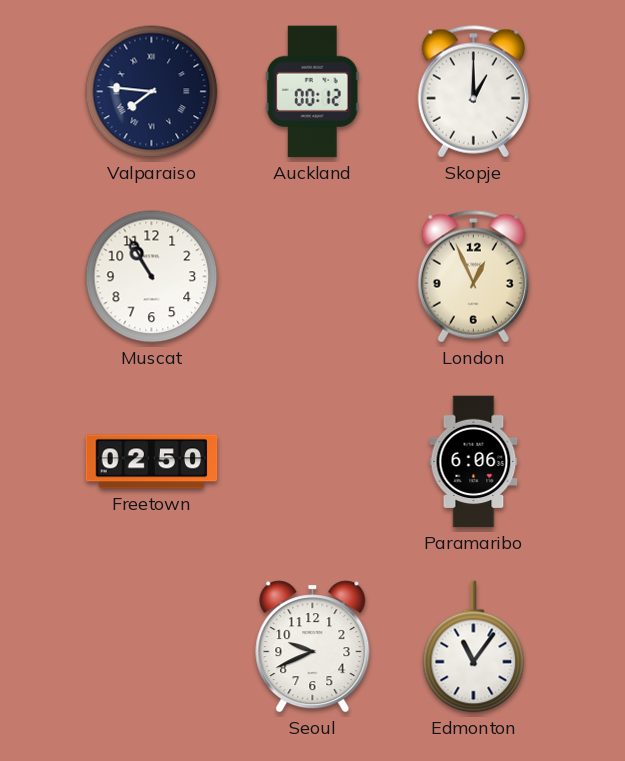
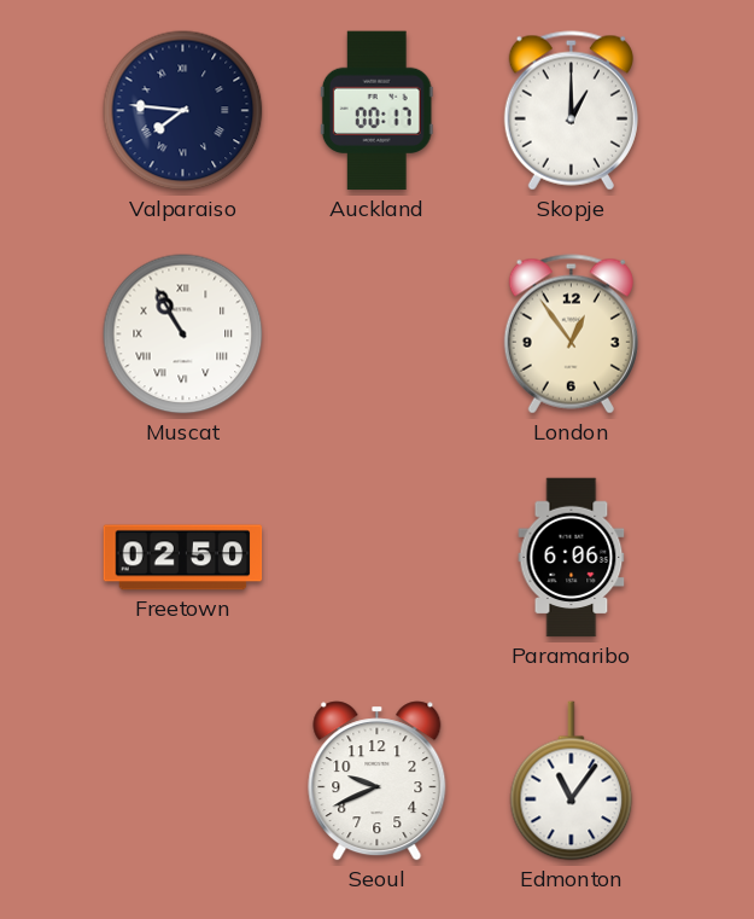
Auckland: 00:12 -> 00:17 (376, 111)
Muscat numerals: Arabic -> Roman (183, 335)
London: 12:56 -> 12:54 (571, 335)
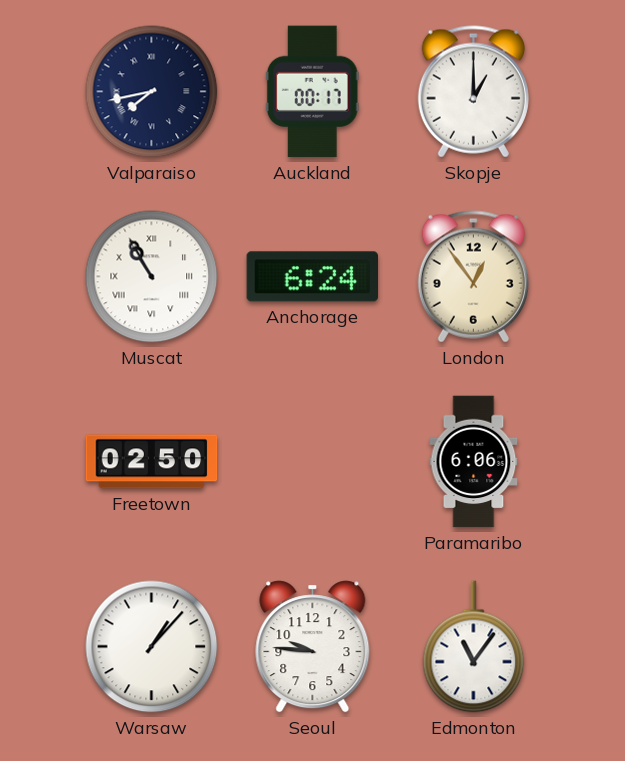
Valparaiso: 7:46 -> 7:43 (152, 92)
Anchorage: none -> 6:24 (313, 277)
Warsaw: none -> 1:07 (152, 647)
Seoul: 9:41 -> 9:46 (313, 647)
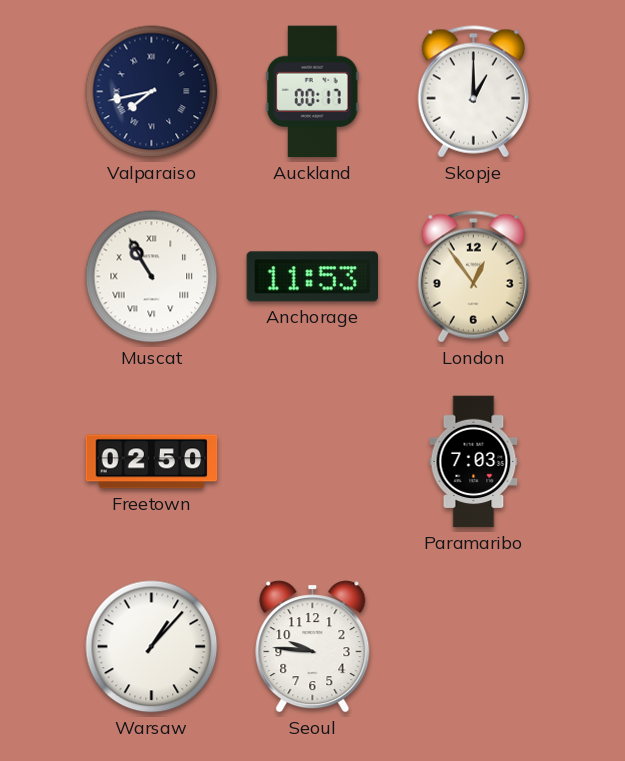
Anchorage: 6:24 -> 11:53 (313, 277)
Paramaribo: 6:06 -> 7:03 (474, 462)
Edmonton: 11:06 -> none (474, 647)
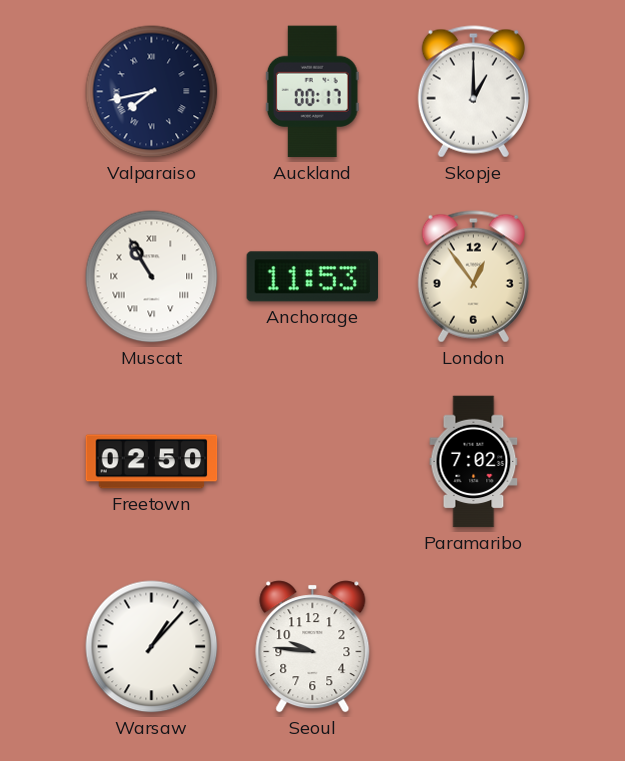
Paramaribo: 7:03 -> 7:02 (474, 462)
